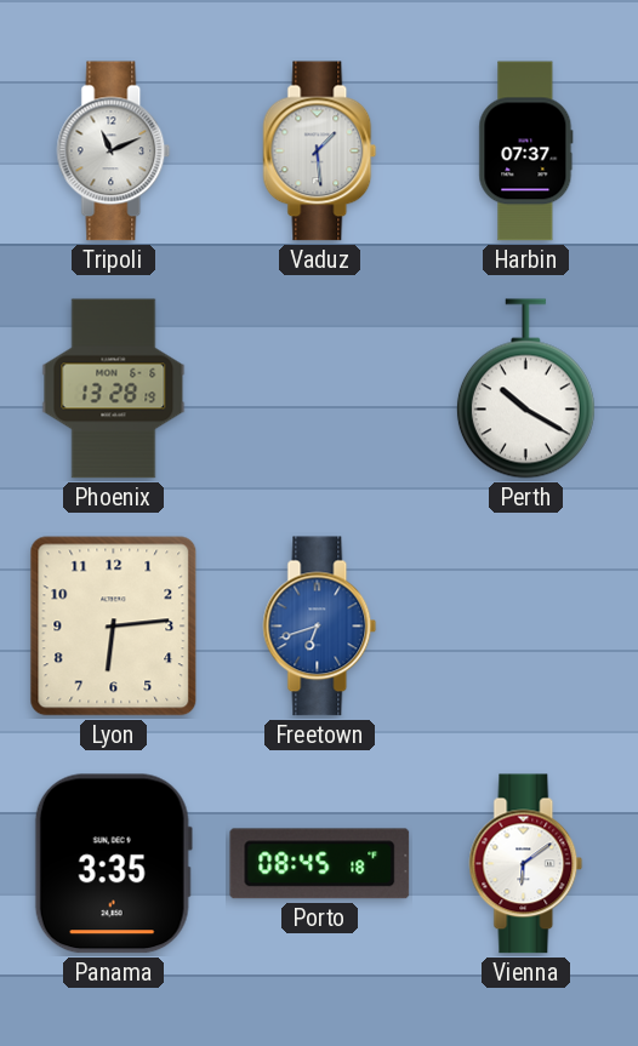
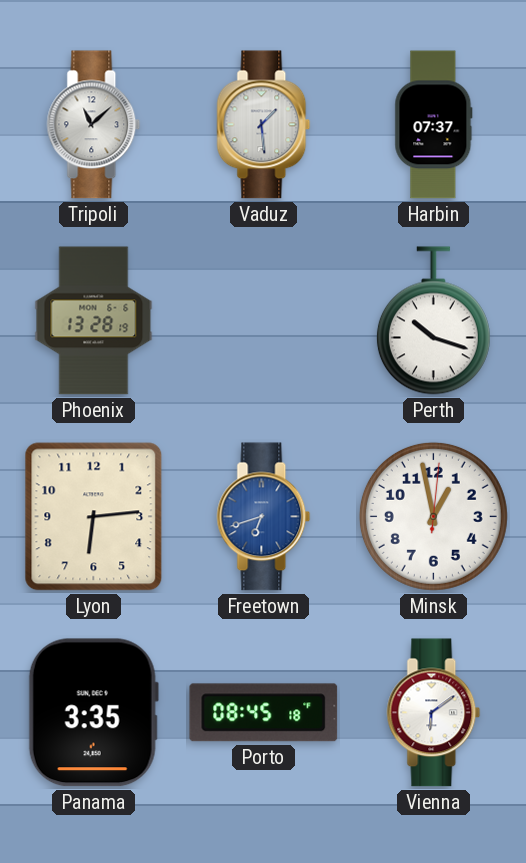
Tripoli: 11:11 -> 11:08 (94, 125)
Perth: 10:20 -> 10:18 (433, 321)
Minsk: none -> 12:58 (433, 516)
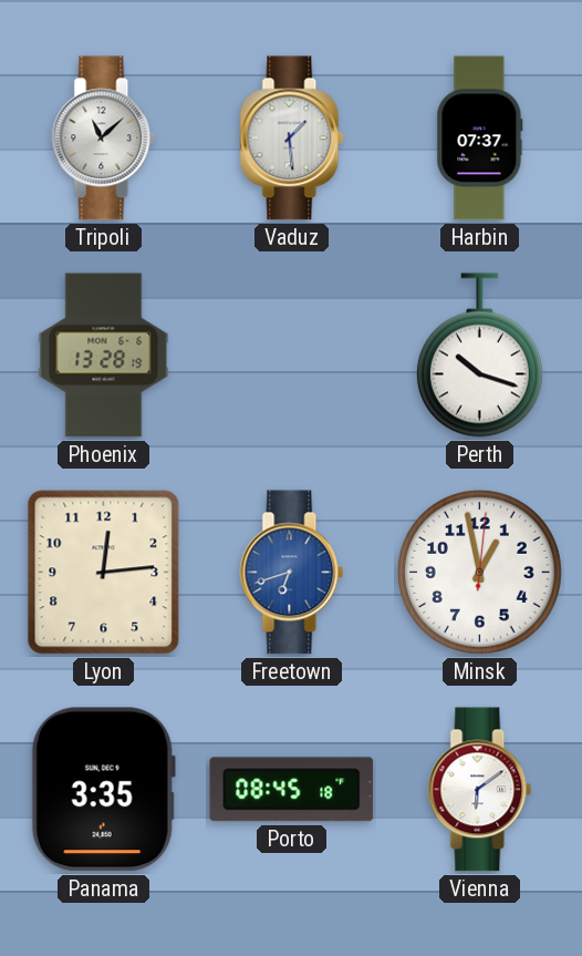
Lyon: 6:14 -> 12:14 (104, 573)
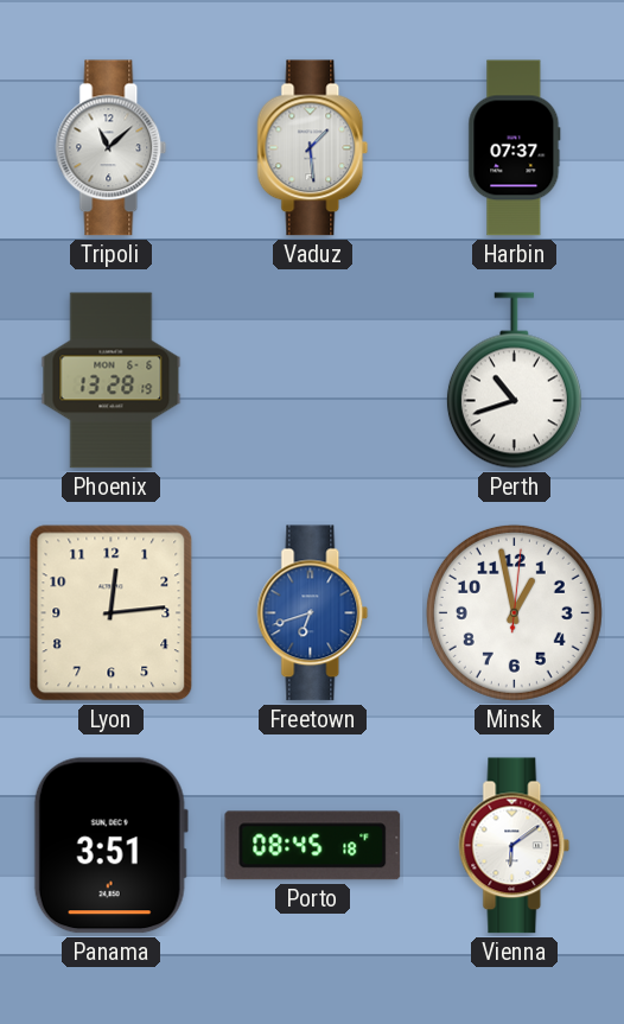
Perth: 10:18 -> 10:42 (514, 381)
Panama: 3:35 -> 3:51 (110, 846)
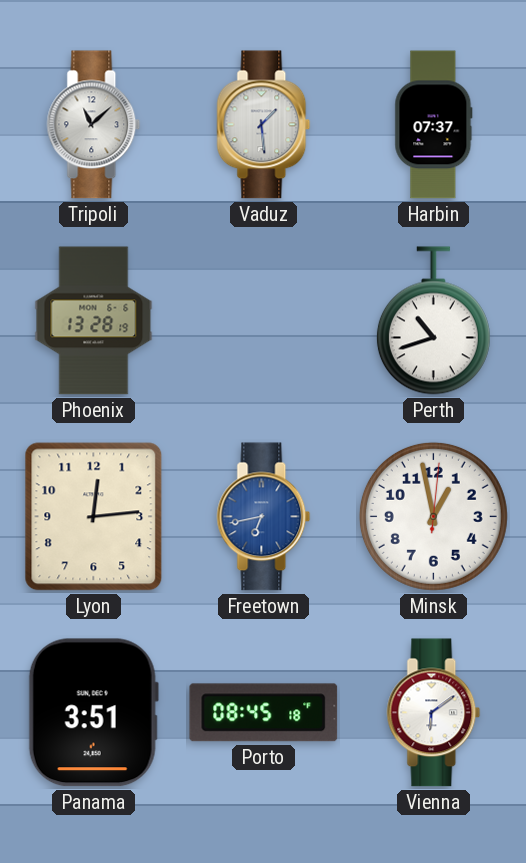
Freetown: 6:42 -> 6:43 (264, 517)
